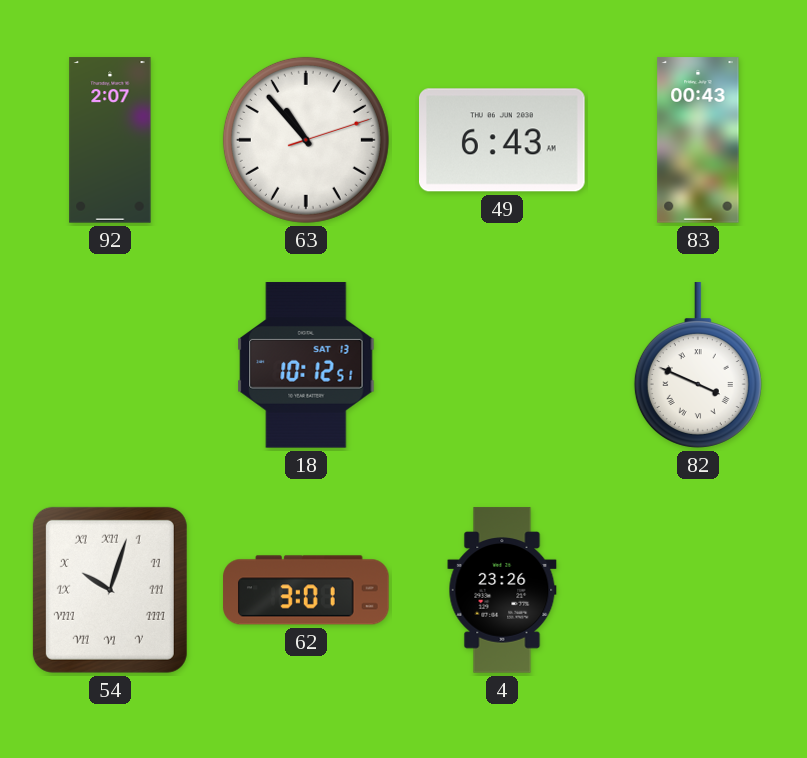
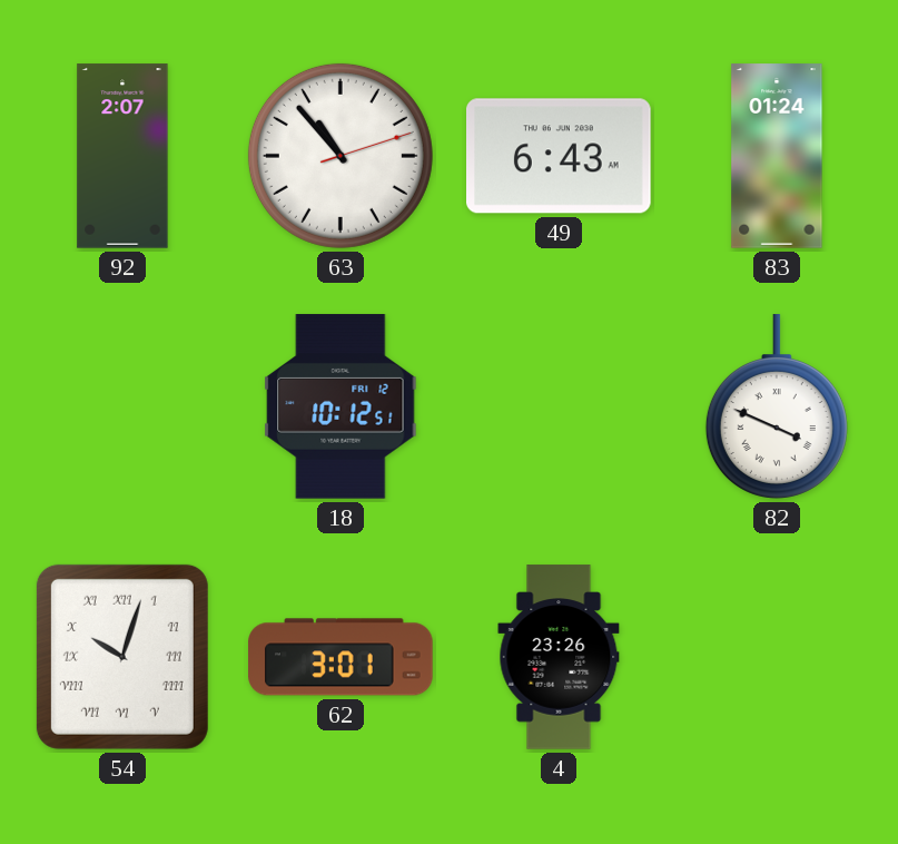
83: 00:43 -> 01:24 (777, 156)
18 date: SAT 13 -> FRI 12 (341, 406)
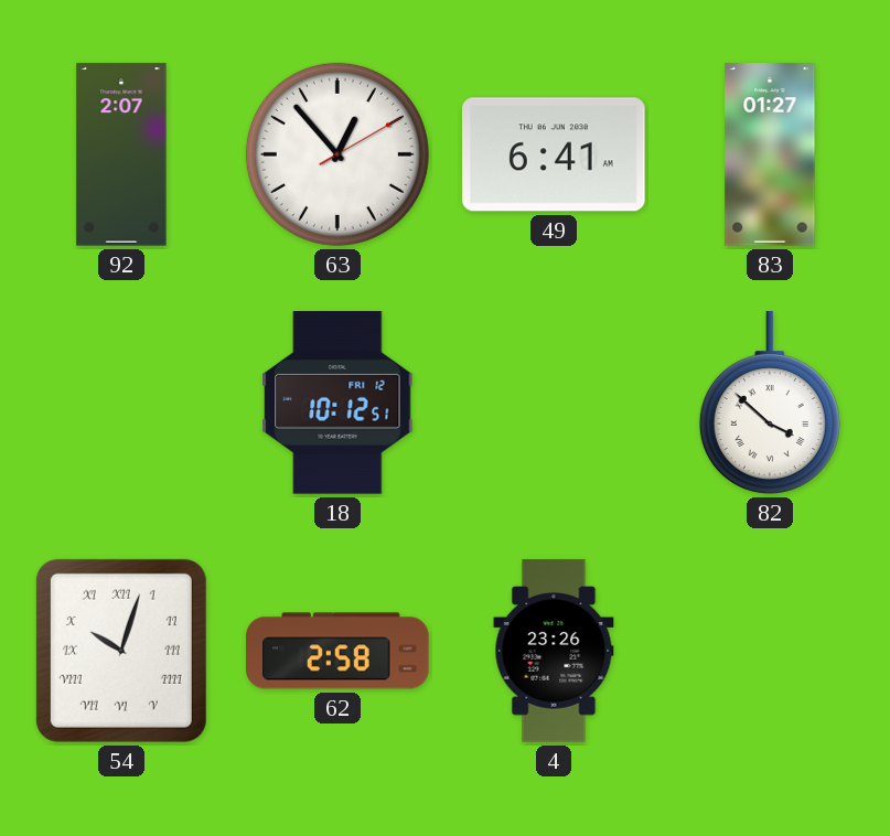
63: 10:53 -> 12:53 (337, 154)
49: 6:43 -> 6:41 (555, 154)
83: 01:24 -> 01:27 (770, 154)
82: 3:49 -> 3:52 (770, 403)
62: 3:01 -> 2:58 (337, 651)
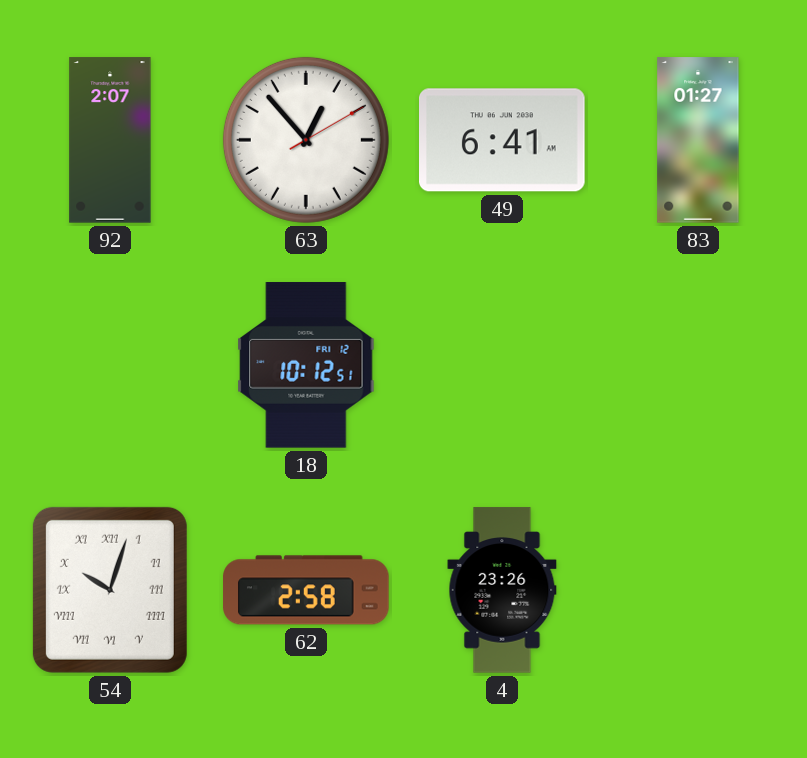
82: 3:52 -> none (770, 403)
